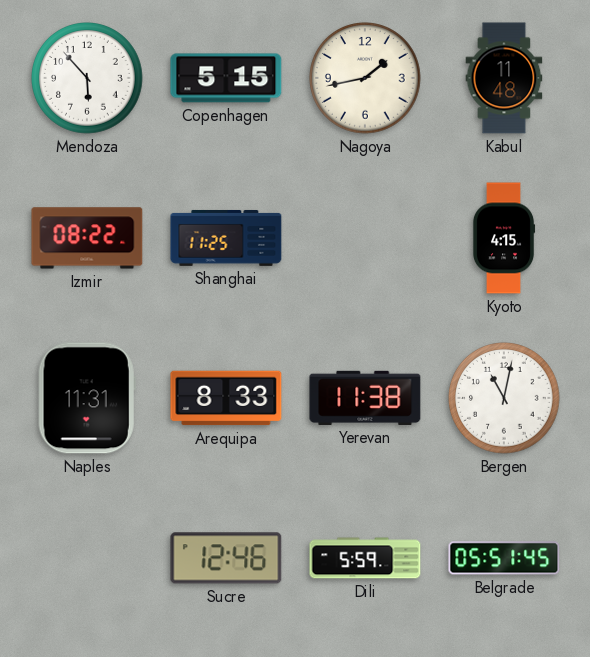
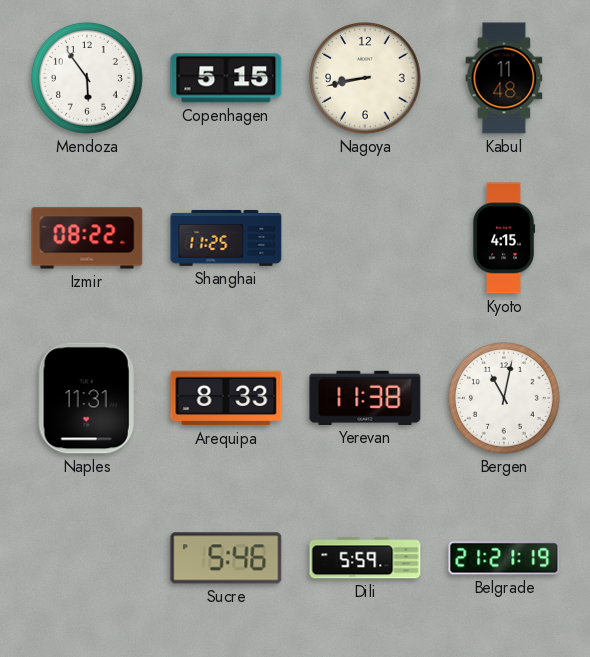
Mendoza: 5:53 -> 5:54 (88, 79)
Nagoya: 1:43 -> 8:43 (366, 79)
Sucre: 12:46 -> 5:46 (226, 558)
Belgrade: 05:51 -> 21:21 (504, 558)
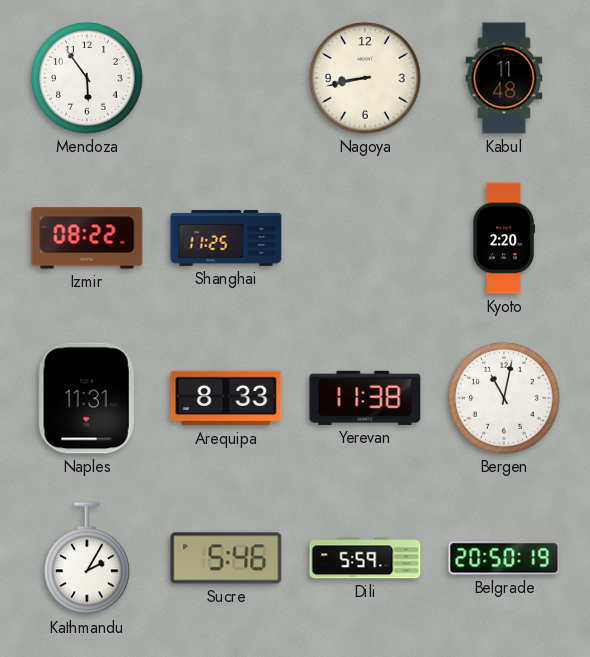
Copenhagen: 5:15 -> none (226, 78)
Kyoto: 4:15 -> 2:20 (504, 238)
Kathmandu: none -> 2:05 (88, 559)
Belgrade: 21:21 -> 20:50 (504, 558)
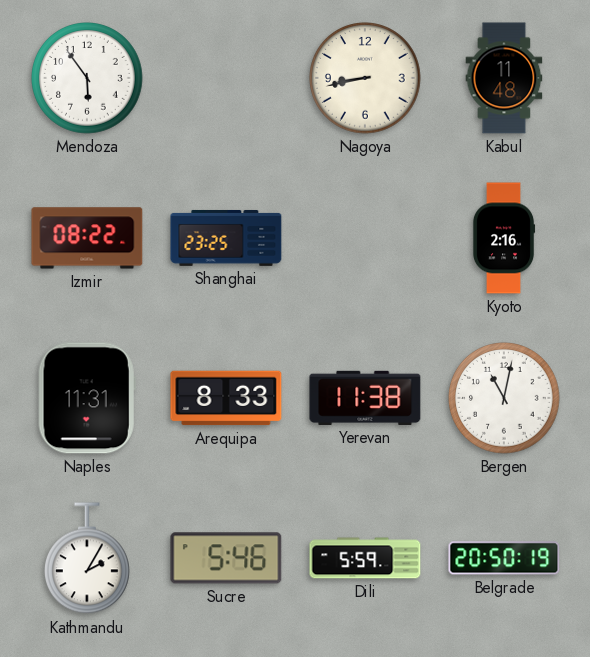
Shanghai: 11:25 -> 23:25 (226, 238)
Kyoto: 2:20 -> 2:16 (504, 238)
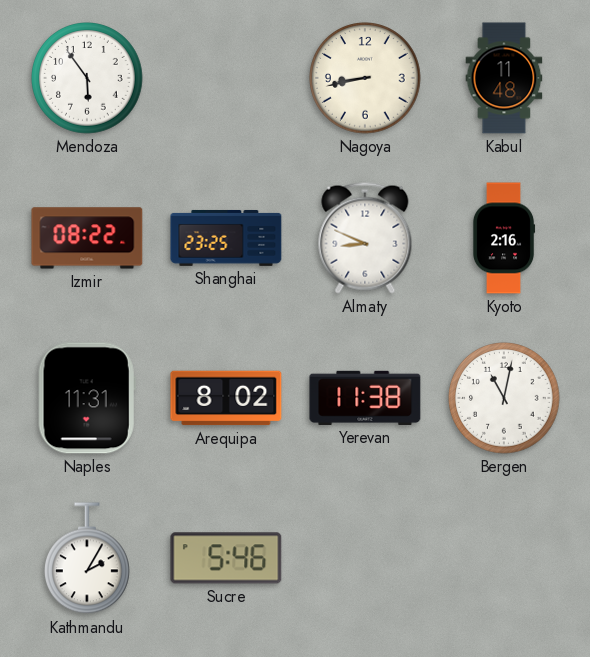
Almaty: none -> 8:49 (365, 238)
Arequipa: 8:33 -> 8:02 (226, 398)
Dili: 5:59 -> none (365, 558)
Belgrade: 20:50 -> none (504, 558)
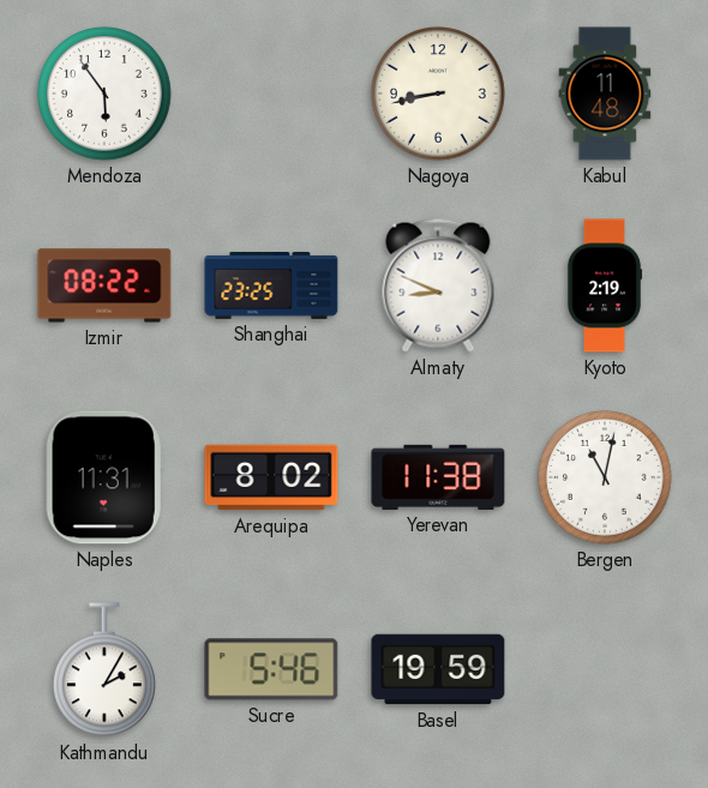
Kyoto: 2:16 -> 2:19 (605, 285)
Basel: none -> 19:59 (438, 669)
